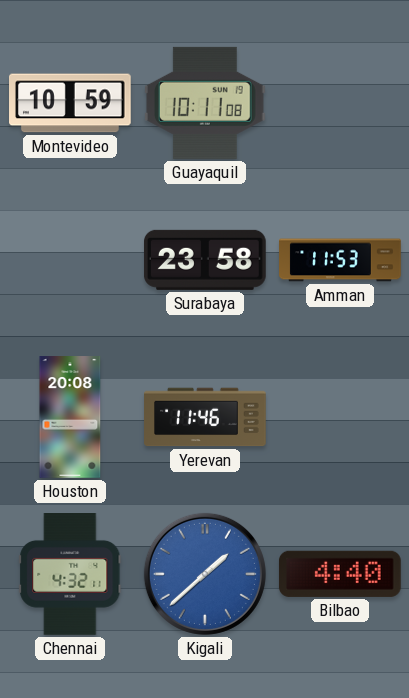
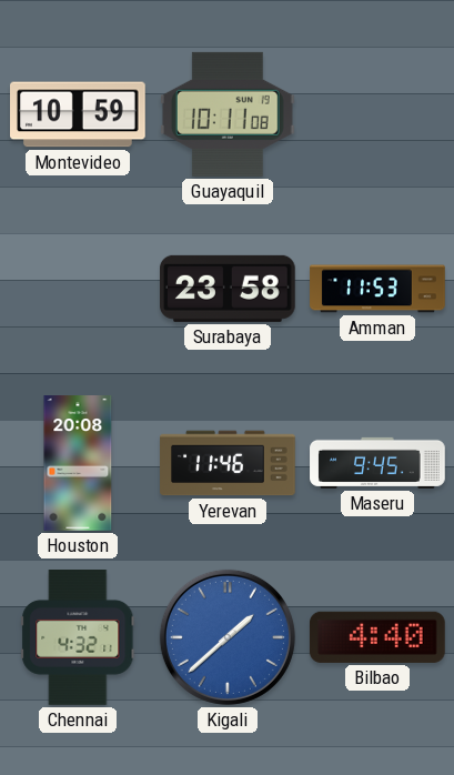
Maseru: none -> 9:45 (377, 463)
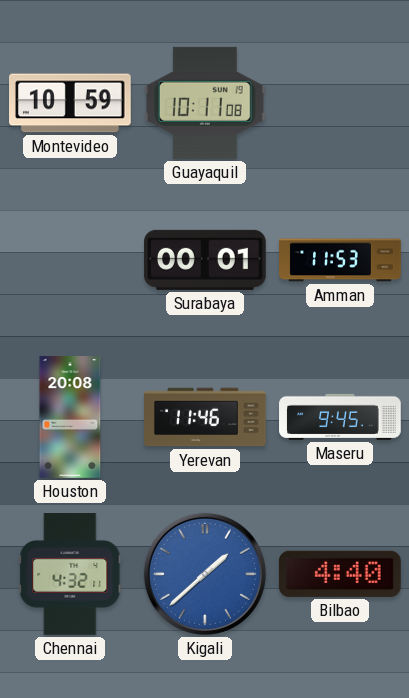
Surabaya: 23:58 -> 00:01 (206, 260)
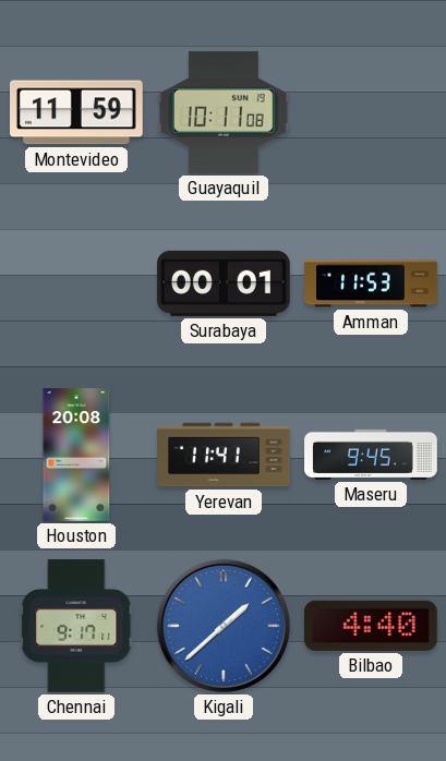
Montevideo: 10:59 -> 11:59 (77, 112)
Yerevan: 11:46 -> 11:41 (224, 455)
Chennai: 4:32 -> 9:17 (76, 627)
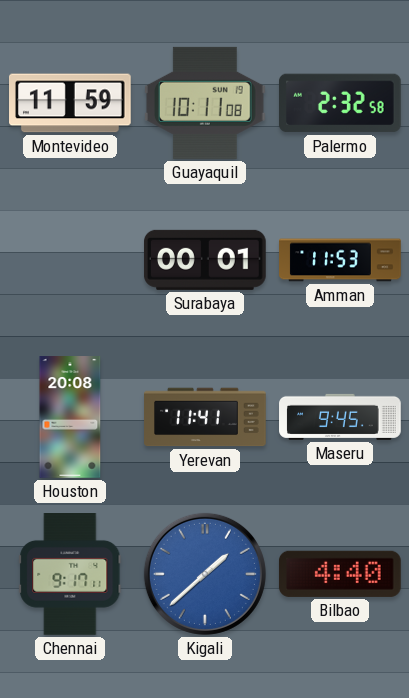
Palermo: none -> 2:32 (341, 103)
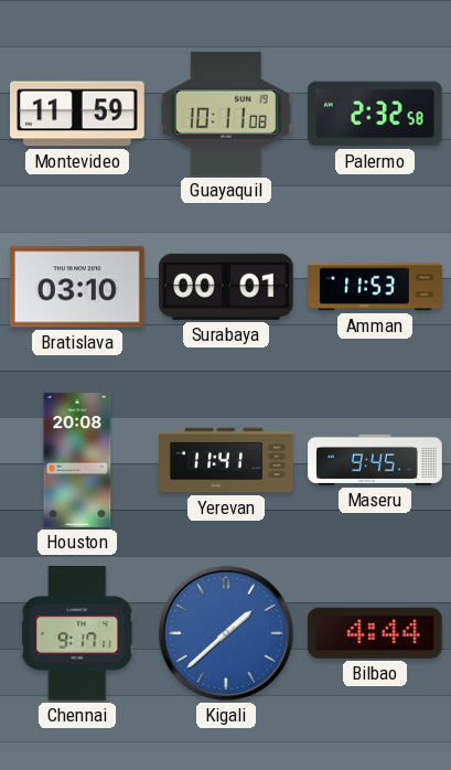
Bratislava: none -> 03:10 (78, 287)
Bilbao: 4:40 -> 4:44 (375, 633)
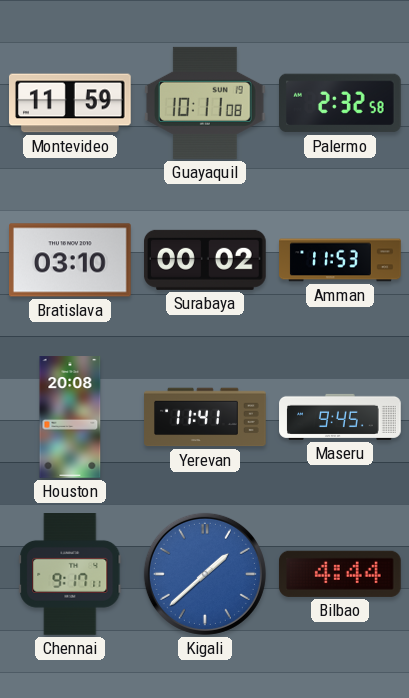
Surabaya: 00:01 -> 00:02 (206, 260)
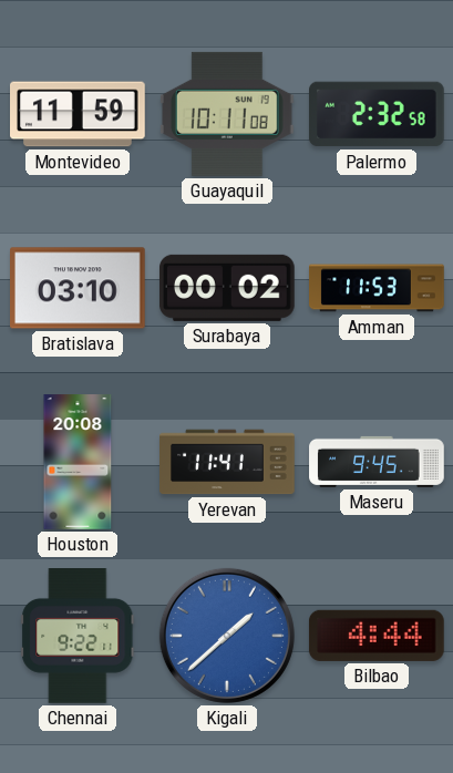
Chennai: 9:17 -> 9:22 (78, 637)
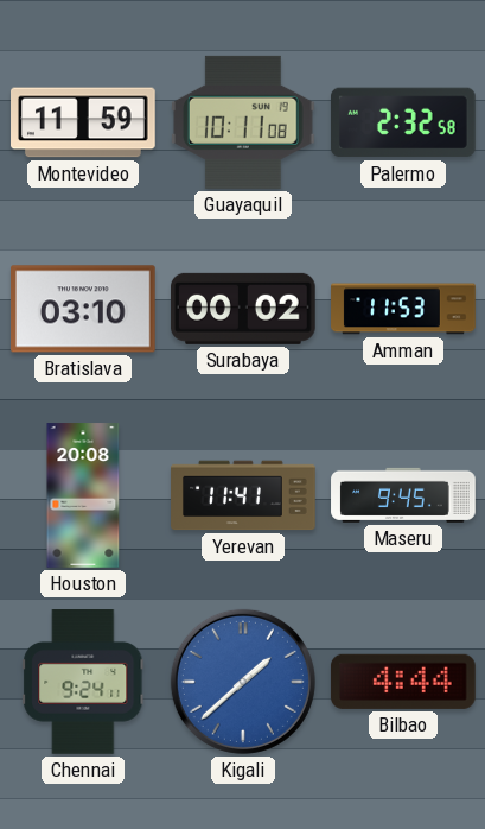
Chennai: 9:22 -> 9:24 (83, 683)
